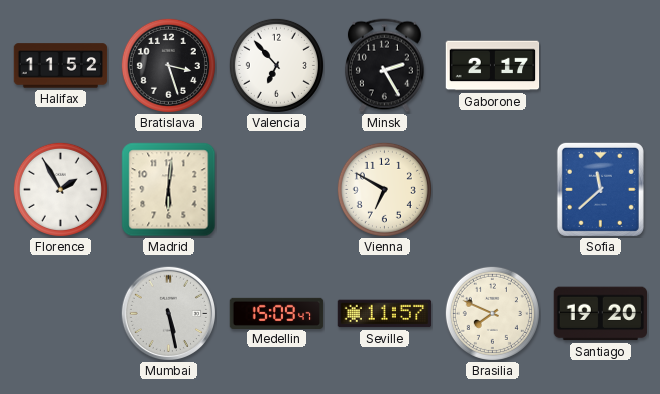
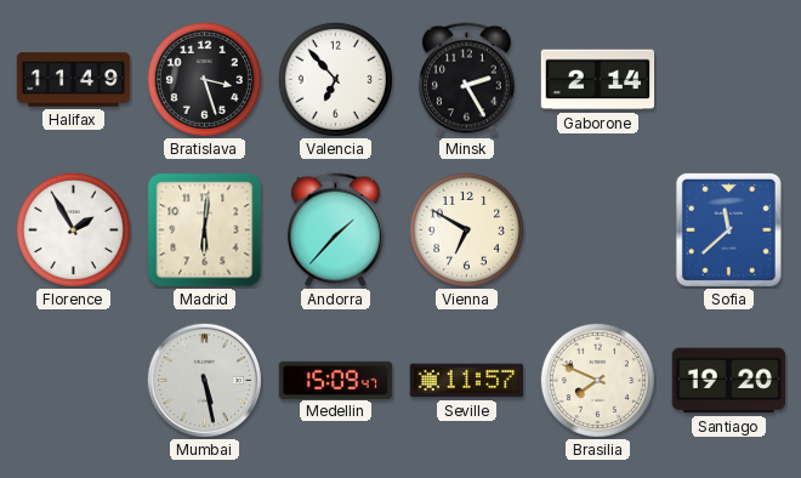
Halifax: 11:52 -> 11:49 (74, 80)
Gaborone: 2:17 -> 2:14 (598, 80)
Andorra: none -> 1:37 (335, 231)
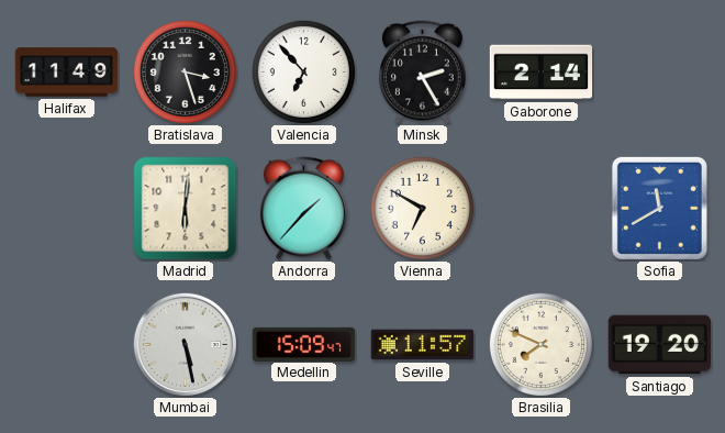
Florence: 1:55 -> none (73, 229)
Sofia: 11:38 -> 11:40 (659, 208)
